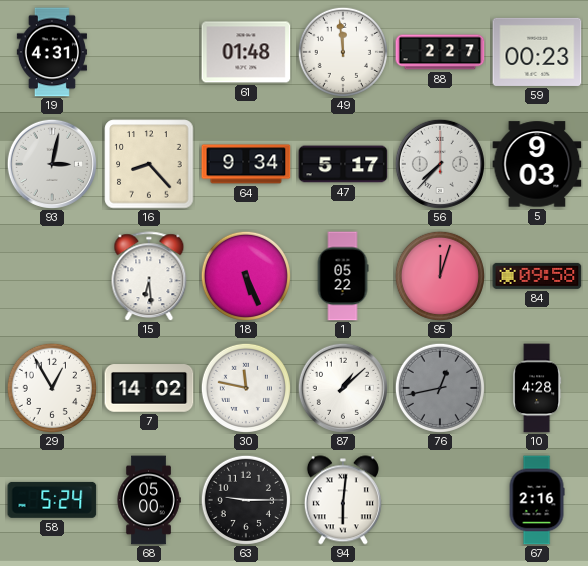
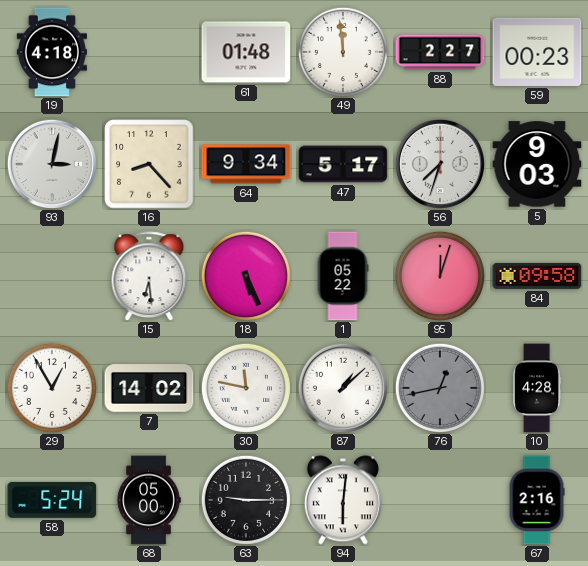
19: 4:31 -> 4:18 (52, 52)
56: 7:37 -> 7:33 (440, 164)
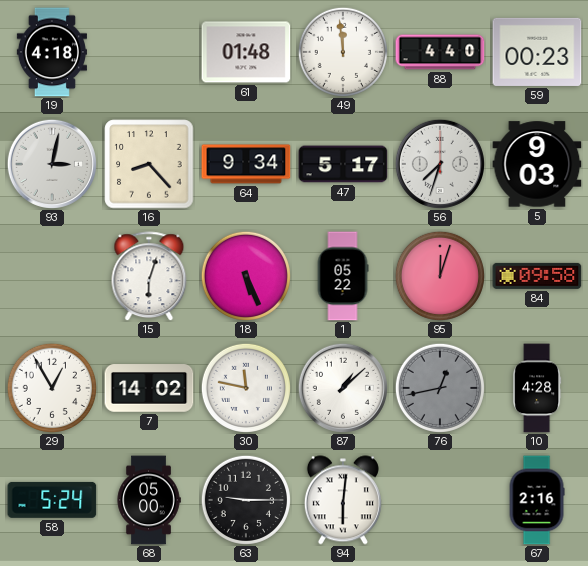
88: 2:27 -> 4:40 (440, 52)
15: 6:29 -> 6:03 (149, 276)
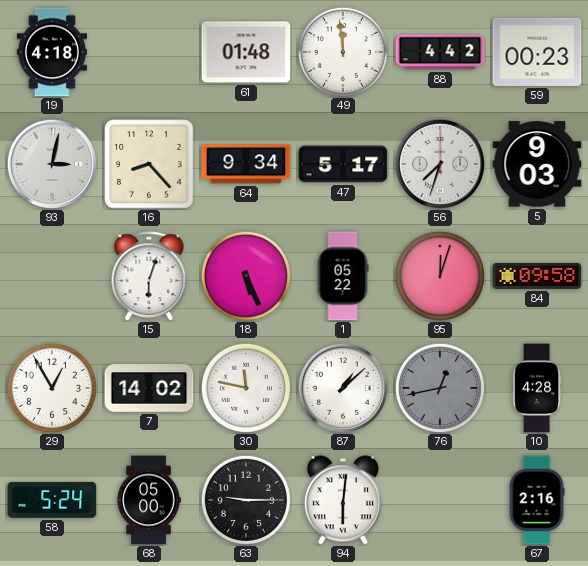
88: 4:40 -> 4:42 (440, 52)
